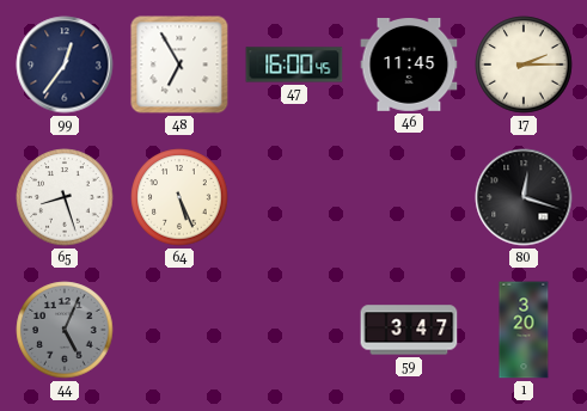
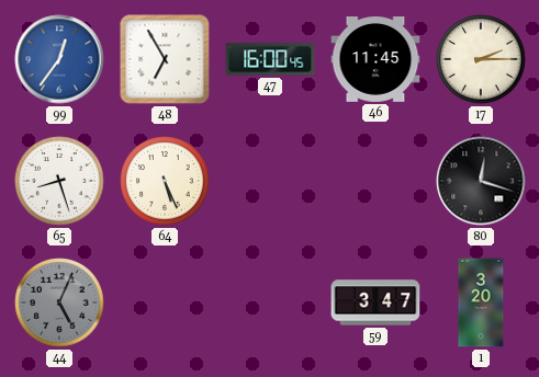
99 dial: navy -> blue (59, 59)
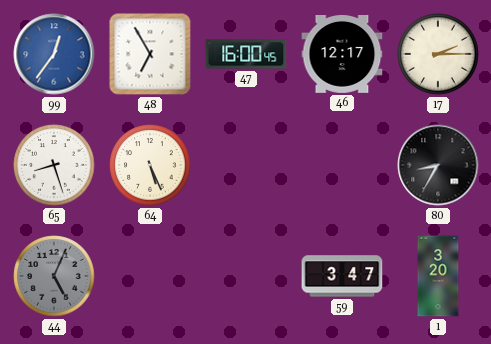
46: 11:45 -> 12:17 (342, 55)
80: 12:18 -> 8:35 (438, 165)
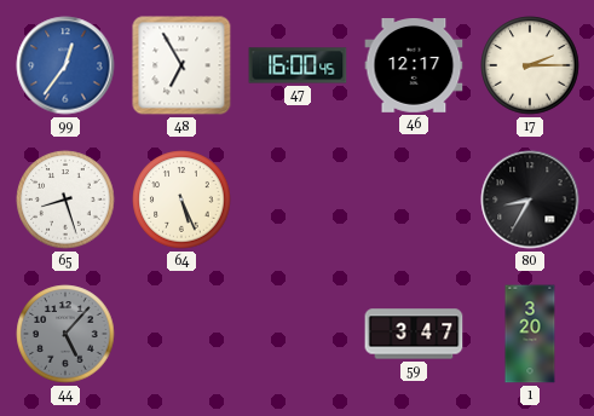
44: 5:04 -> 5:07 (65, 334)
